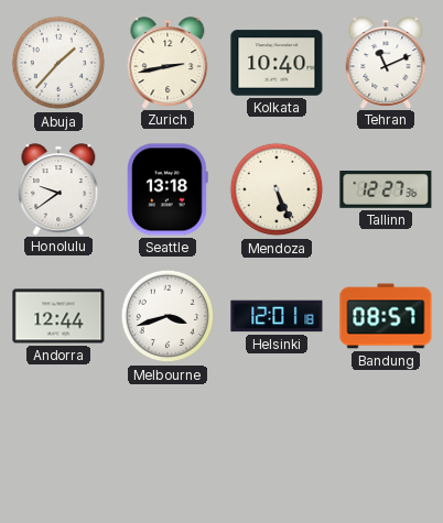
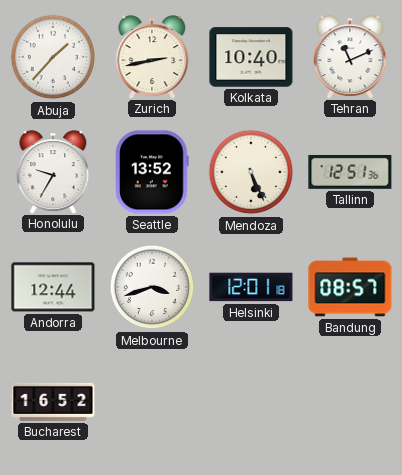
Honolulu: 9:39 -> 9:35 (53, 172)
Seattle: 13:18 -> 13:52 (152, 172)
Tallinn: 12:27 -> 12:51 (350, 172)
Bucharest: none -> 16:52 (53, 402)
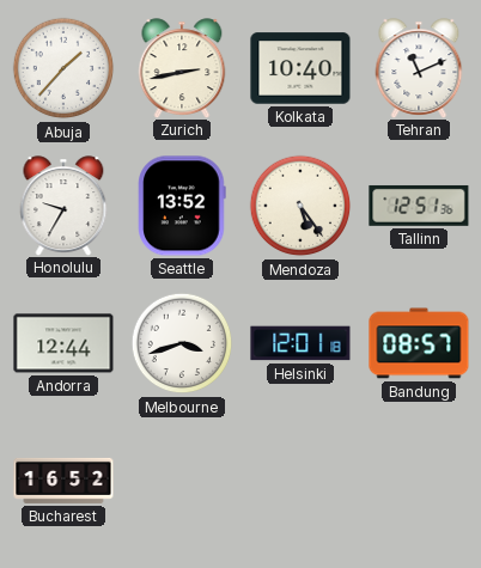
Mendoza: 5:26 -> 5:24 (300, 206)
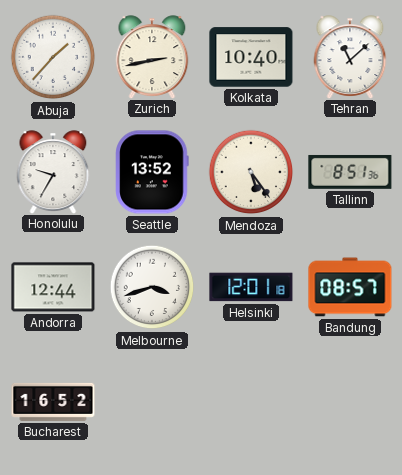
Tehran: 11:11 -> 11:08 (350, 57)
Tallinn: 12:51 -> 8:51 (350, 172)
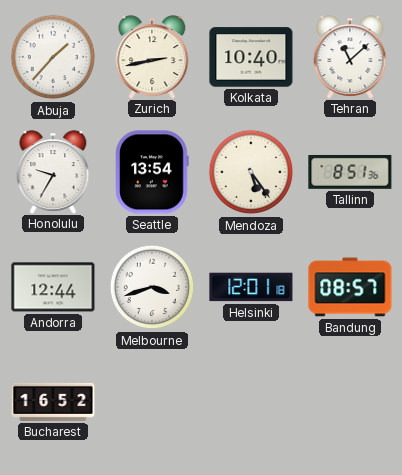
Seattle: 13:52 -> 13:54 (152, 172)
